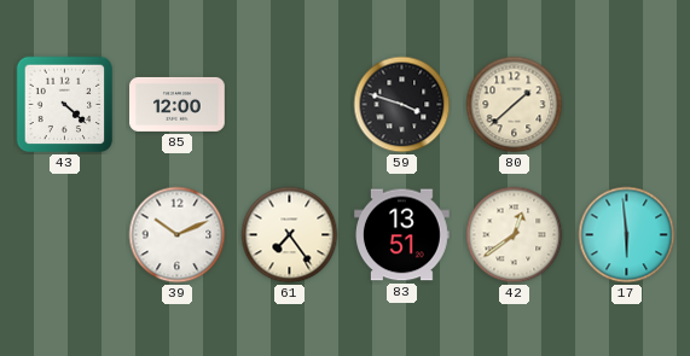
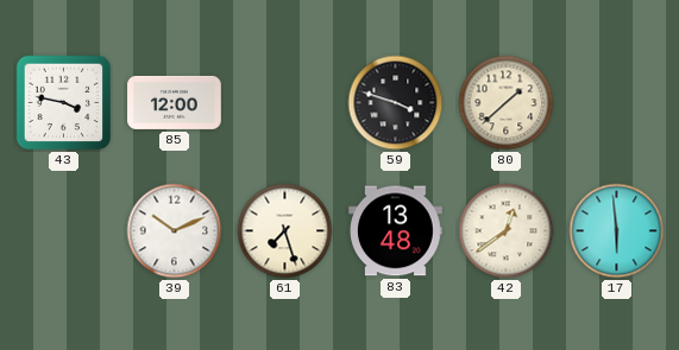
43: 4:22 -> 3:47 (64, 103)
61: 7:24 -> 7:27 (285, 231)
83: 13:51 -> 13:48 (396, 231)
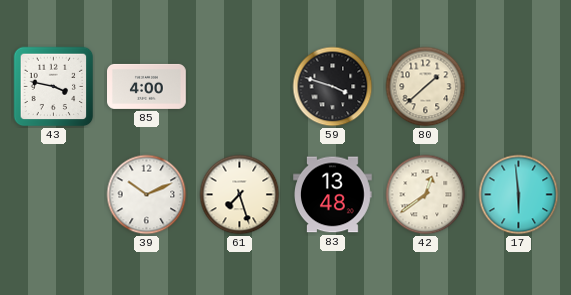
85: 12:00 -> 4:00 (147, 86)
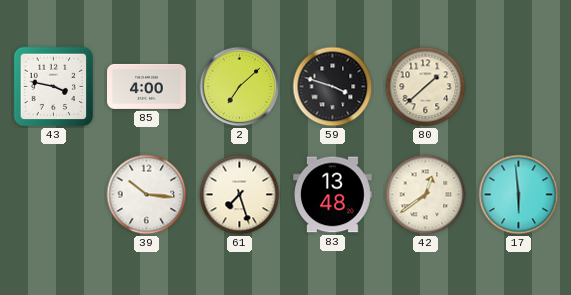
2: none -> 7:08 (240, 87)
39: 10:11 -> 10:16 (147, 195)
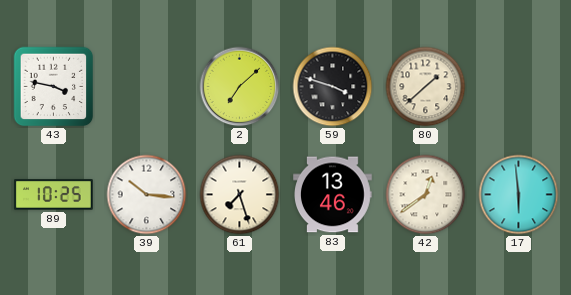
85: 4:00 -> none (147, 86)
89: none -> 10:25 (54, 195)
83: 13:48 -> 13:46 (333, 195)
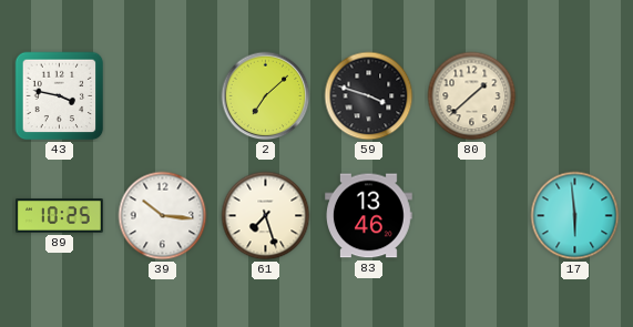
42: 12:39 -> none (426, 195)
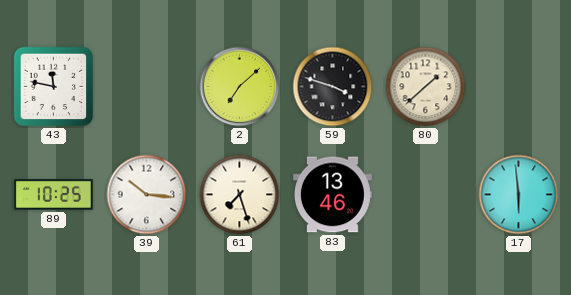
43: 3:47 -> 11:47 (54, 87)
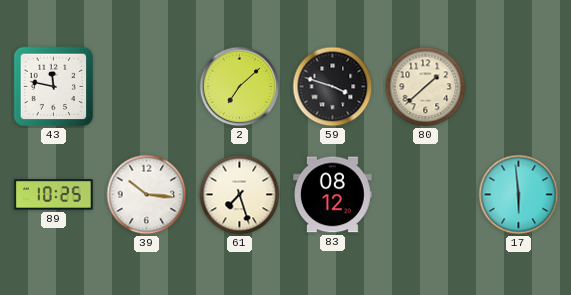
83: 13:46 -> 08:12 (333, 195)
